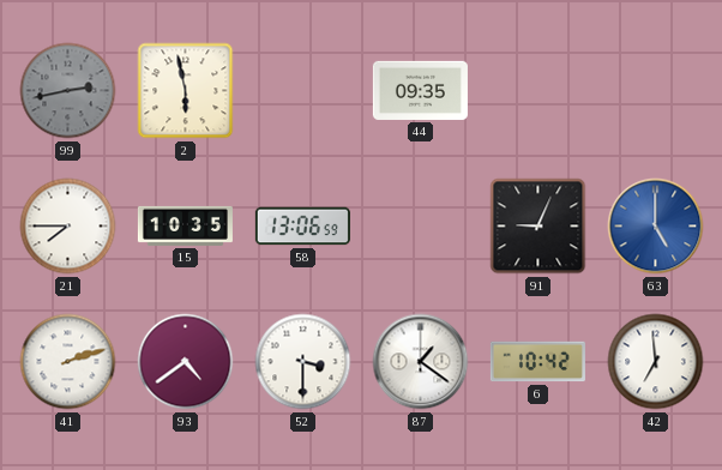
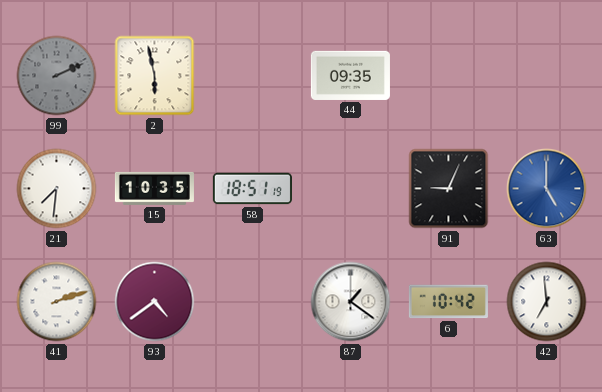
99: 2:43 -> 2:11 (57, 76)
21: 7:45 -> 7:31 (57, 189)
58: 13:06 -> 18:51 (252, 189)
52: 3:30 -> none (303, 362)
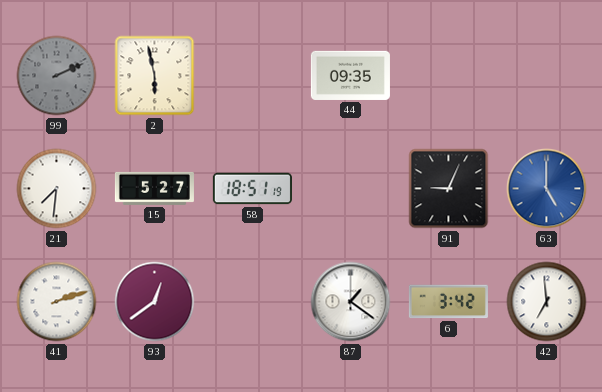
15: 10:35 -> 5:27 (154, 188)
93: 4:39 -> 12:39 (155, 302)
6: 10:42 -> 3:42 (448, 302)
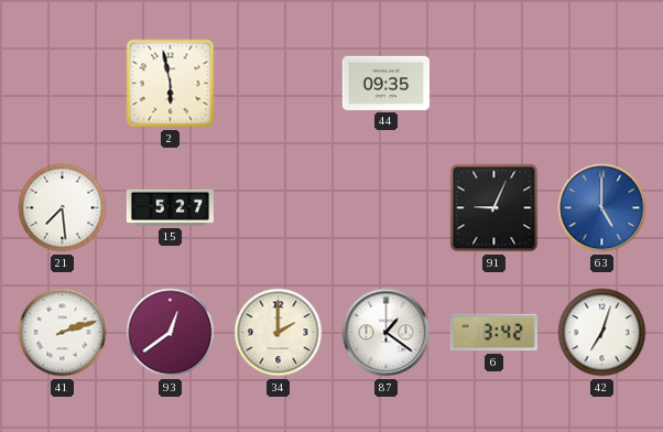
99: 2:11 -> none (57, 76)
21: 7:31 -> 7:29 (63, 208)
58: 18:51 -> none (252, 189)
34: none -> 2:00 (279, 333)
42: 6:59 -> 7:03 (602, 333)
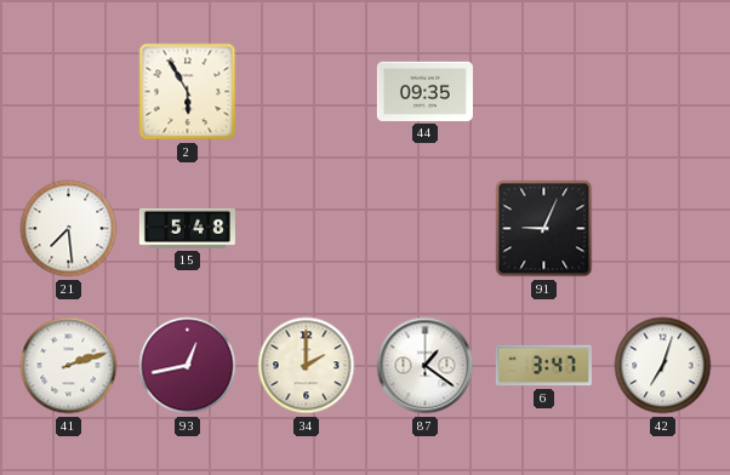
2: 5:58 -> 5:55 (188, 92)
15: 5:27 -> 5:48 (187, 228)
63: 5:00 -> none (602, 208)
93: 12:39 -> 12:43 (188, 366)
6: 3:42 -> 3:47 (543, 366)
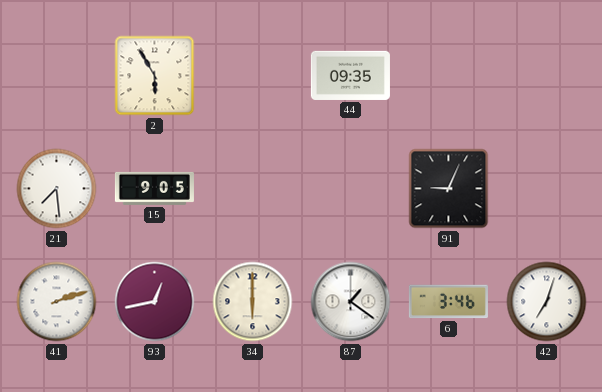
15: 5:48 -> 9:05 (154, 188)
34: 2:00 -> 6:00 (253, 302)
6: 3:47 -> 3:46 (448, 302)
